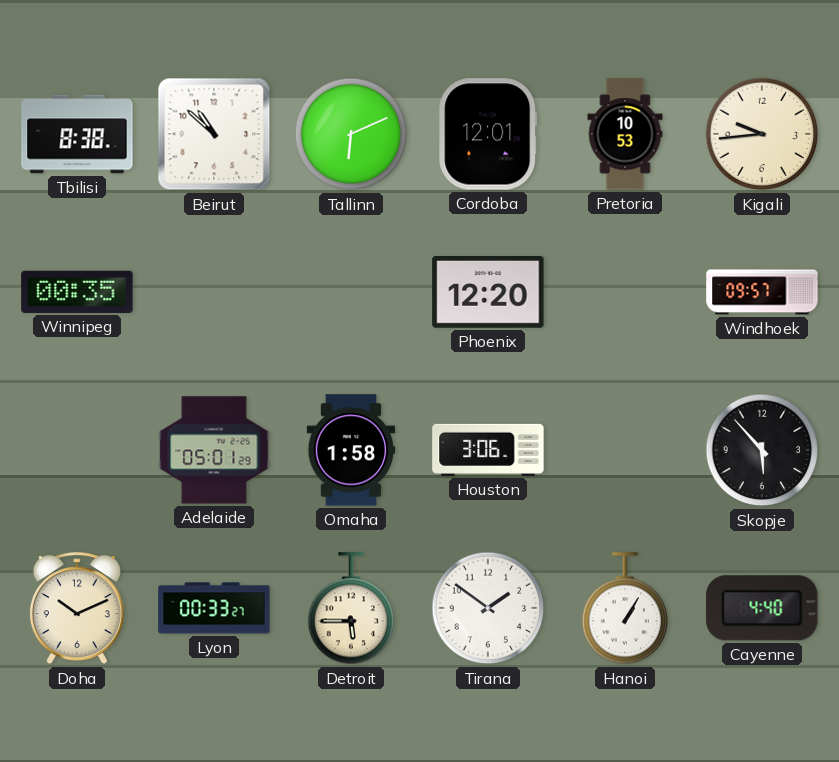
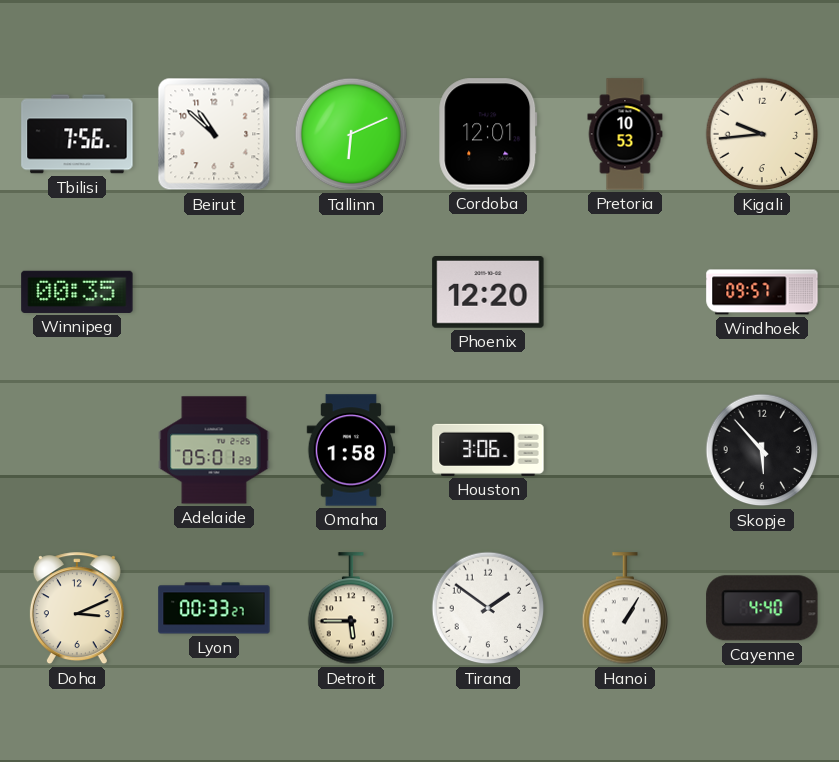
Tbilisi: 8:38 -> 7:56 (77, 134)
Doha: 10:11 -> 3:11 (77, 609)
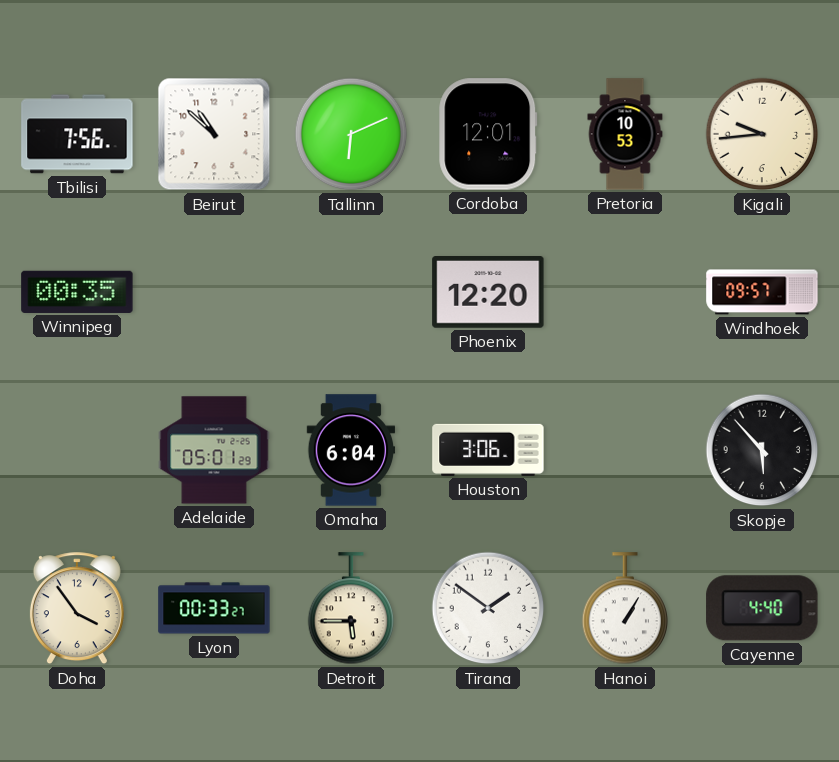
Omaha: 1:58 -> 6:04 (351, 450)
Doha: 3:11 -> 3:54 (77, 609)
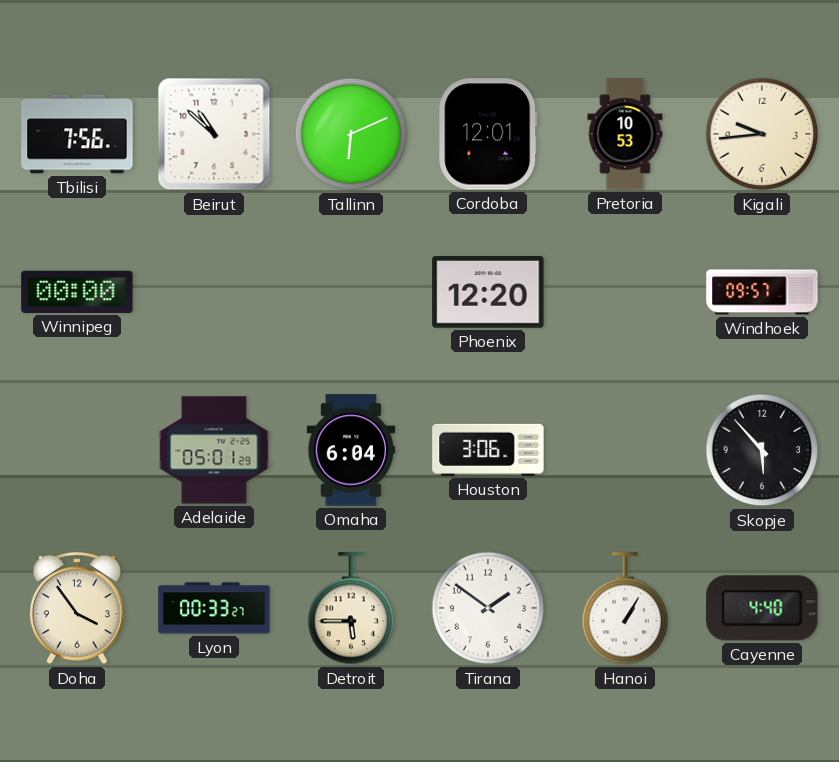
Winnipeg: 00:35 -> 00:00 (77, 292)
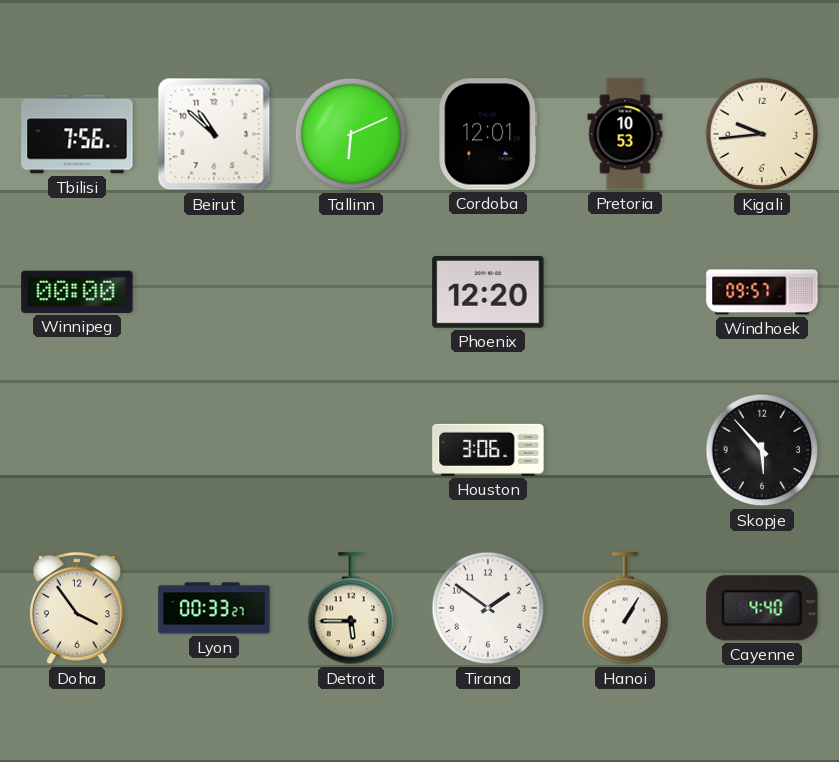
Adelaide: 05:01 -> none (214, 450)
Omaha: 6:04 -> none (351, 450)
